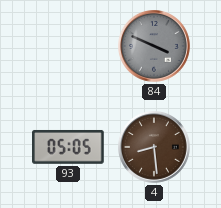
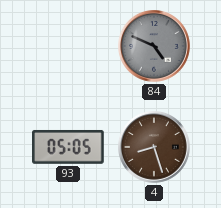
84: 3:49 -> 4:49 (155, 47)
4: 8:29 -> 8:27 (155, 148)
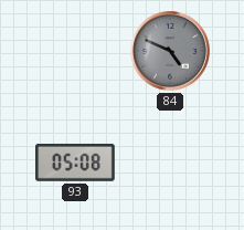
93: 05:05 -> 05:08 (76, 163)
4: 8:27 -> none (155, 148)
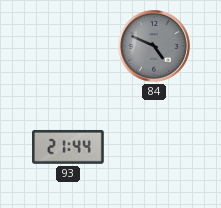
93: 05:08 -> 21:44 (69, 147)
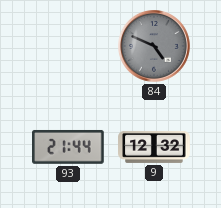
9: none -> 12:32 (154, 147)
